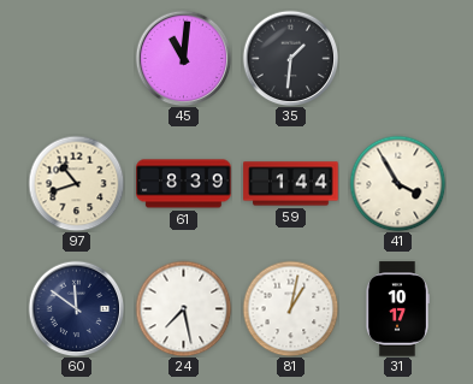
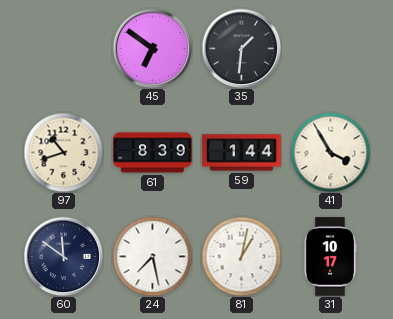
45: 11:01 -> 6:51 (152, 48)
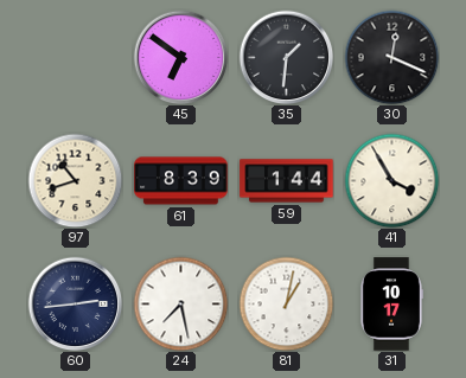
30: none -> 12:19 (391, 57)
60: 11:51 -> 2:44 (75, 303)
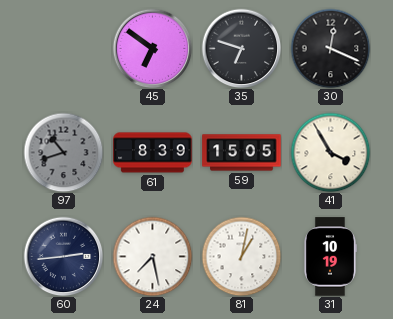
35: 1:31 -> 6:48 (241, 48)
97 dial: cream -> grey (63, 152)
59: 1:44 -> 15:05 (242, 153)
31: 10:17 -> 10:19 (330, 257)
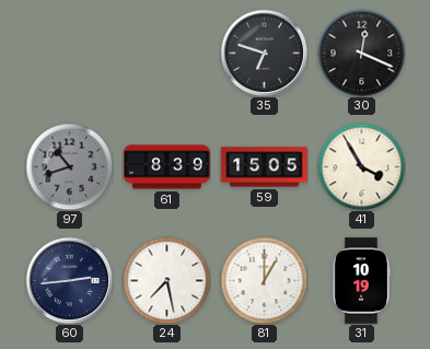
45: 6:51 -> none (152, 48)
81: 1:02 -> 1:00 (264, 280)
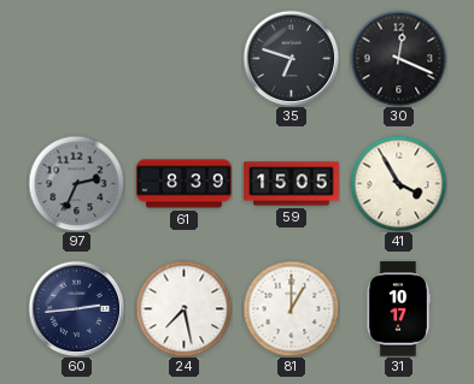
97: 10:42 -> 2:34 (76, 183)
31: 10:19 -> 10:17 (398, 309)
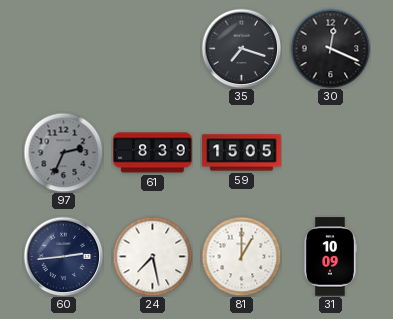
35: 6:48 -> 7:18 (241, 48)
41: 3:55 -> none (398, 183)
31: 10:17 -> 10:09 (330, 257)
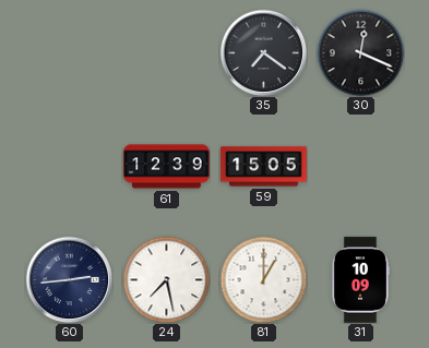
35: 7:18 -> 7:21 (263, 52)
97: 2:34 -> none (63, 152)
61: 8:39 -> 12:39 (167, 167)
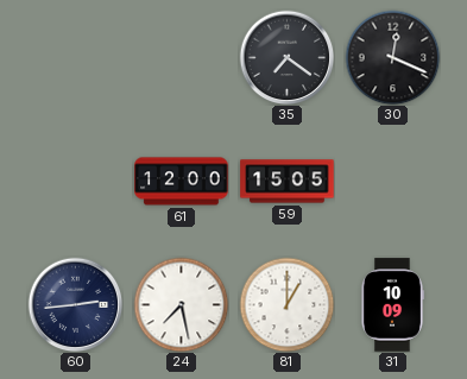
61: 12:39 -> 12:00 (182, 182)
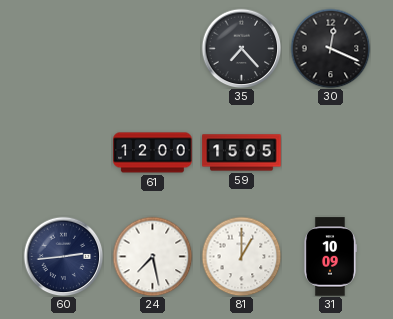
35: 7:21 -> 7:23 (241, 48)
